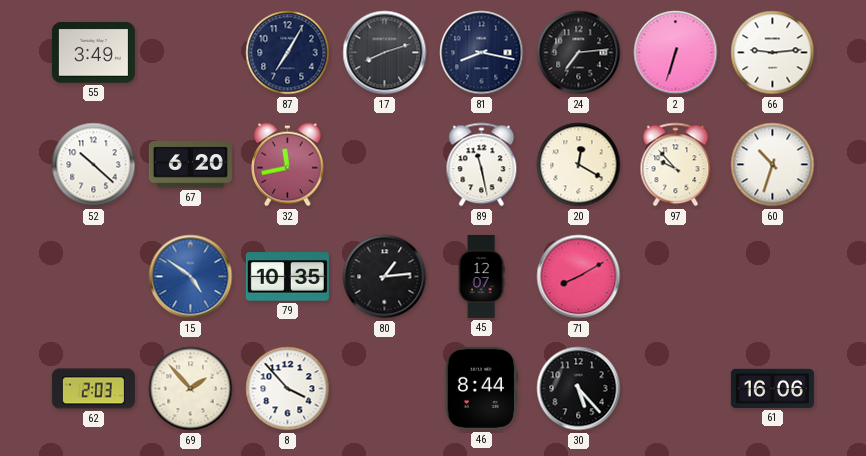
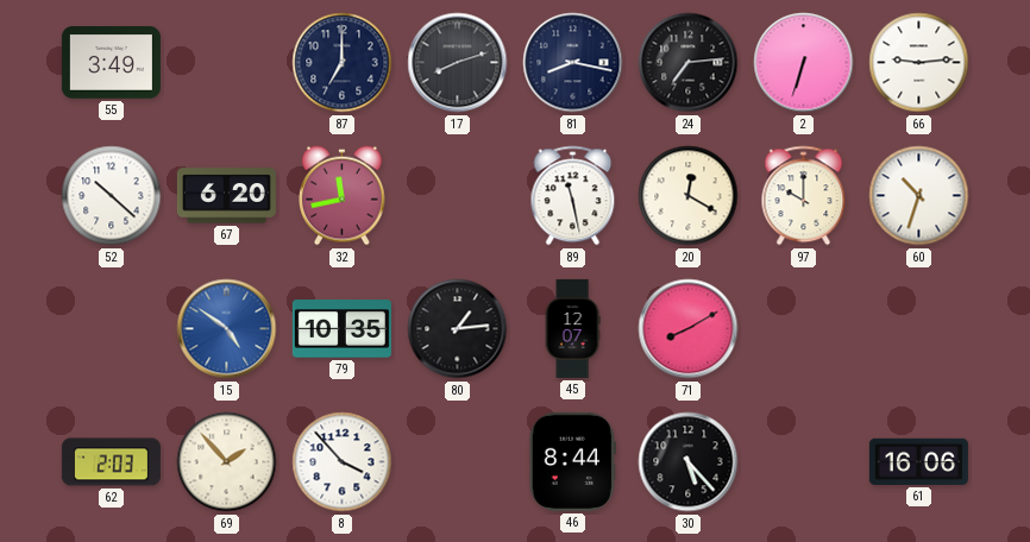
87: 7:05 -> 7:00 (343, 63)
97: 9:53 -> 10:00 (804, 196)
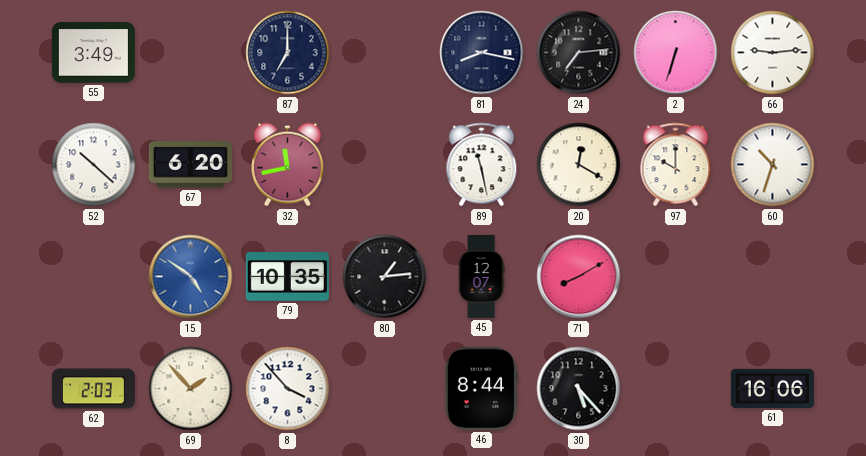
17: 8:12 -> none (458, 63)
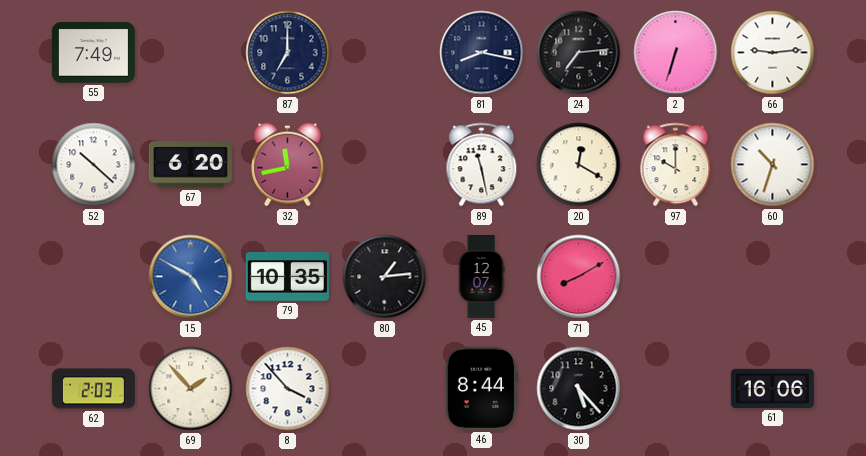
55: 3:49 -> 7:49 (93, 53)
15: 4:51 -> 4:50 (191, 277)
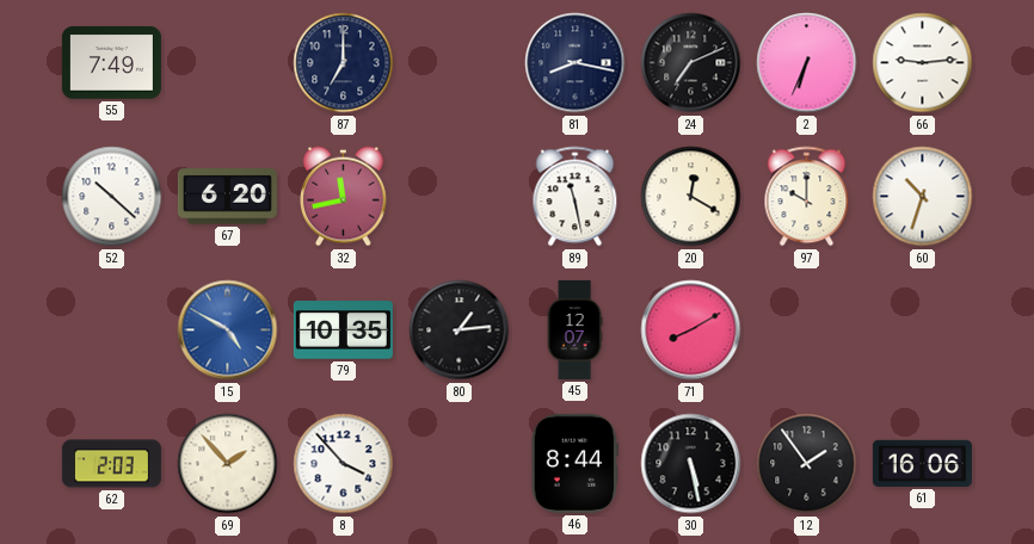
24: 7:14 -> 7:11 (691, 63)
2: 6:33 -> 6:34 (807, 63)
30: 5:23 -> 5:28 (691, 464)
12: none -> 1:54 (807, 464)
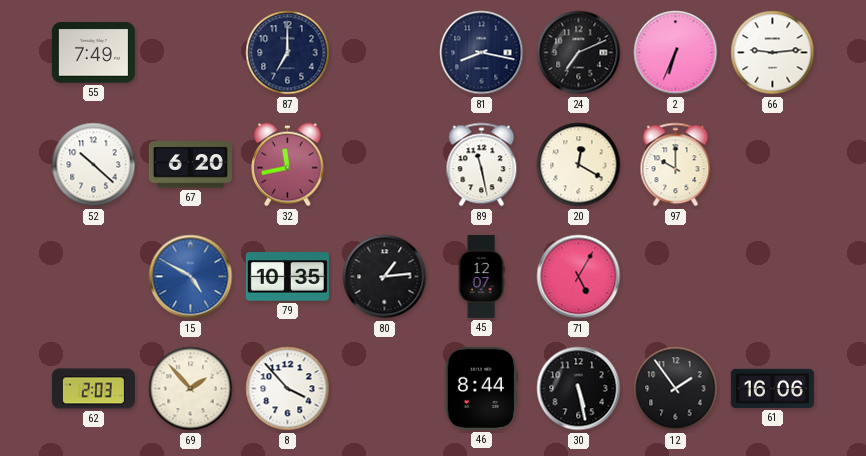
60: 10:33 -> none (923, 197)
71: 8:10 -> 5:05 (579, 277)
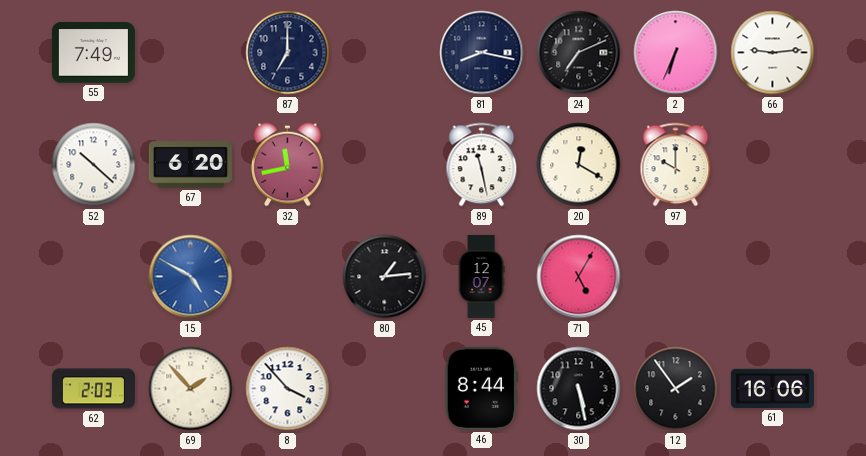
79: 10:35 -> none (287, 277)
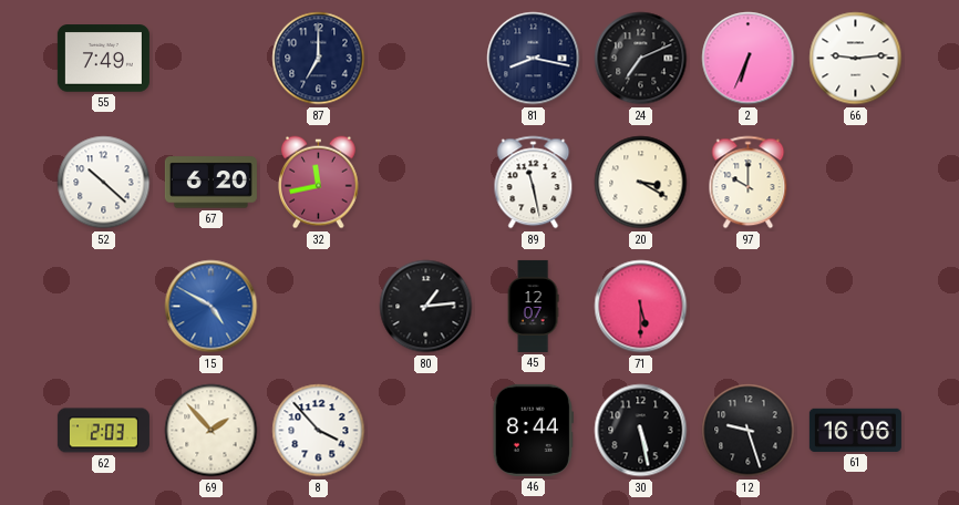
20: 12:20 -> 3:20 (641, 183)
71: 5:05 -> 5:30 (641, 307)
12: 1:54 -> 9:27 (749, 431)
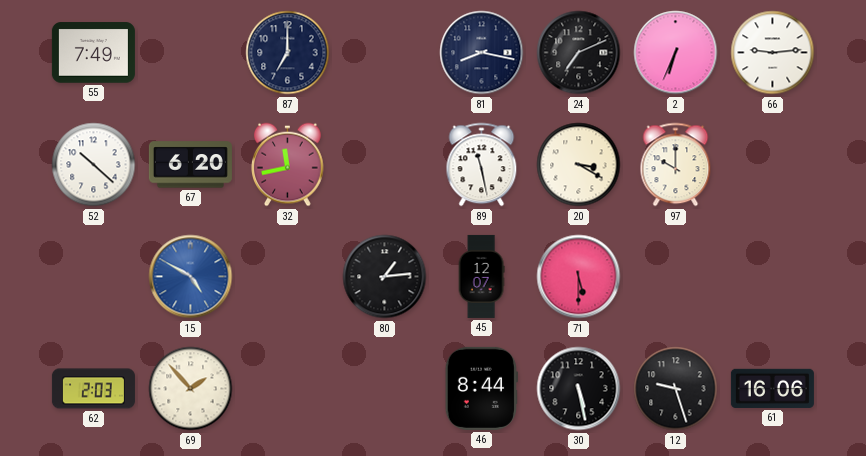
8: 3:53 -> none (319, 431)
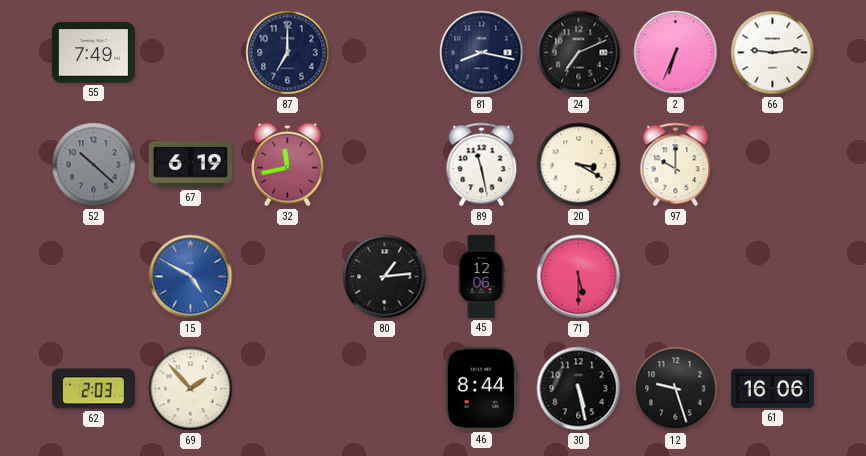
52 dial: white -> grey (94, 165)
67: 6:20 -> 6:19 (190, 165)
45: 12:07 -> 12:06 (481, 276)
